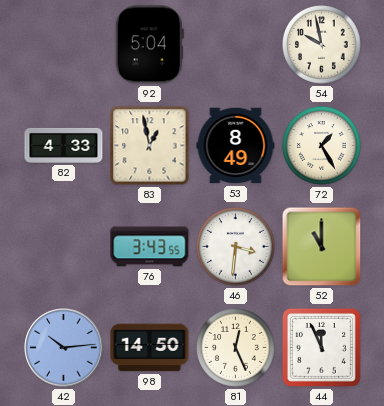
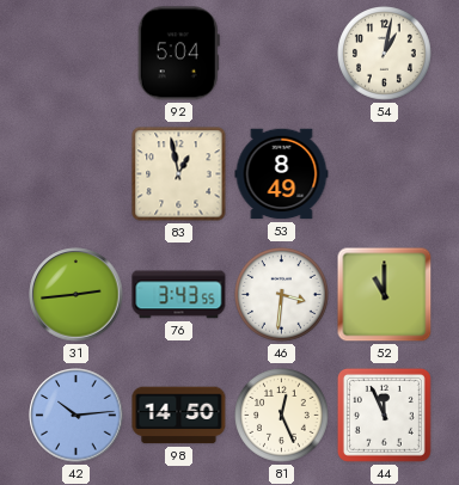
54: 9:58 -> 1:02 (385, 54)
82: 4:33 -> none (64, 145)
72: 1:25 -> none (322, 146)
31: none -> 2:44 (76, 295)
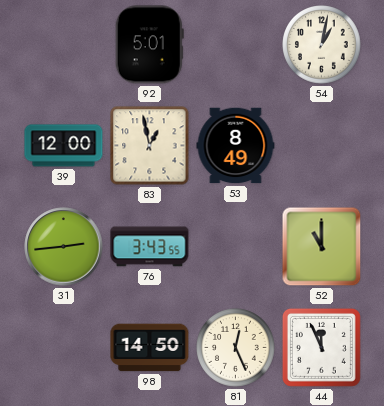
92: 5:04 -> 5:01 (149, 45)
39: none -> 12:00 (64, 146)
46: 3:31 -> none (282, 295)
42: 10:14 -> none (76, 416)
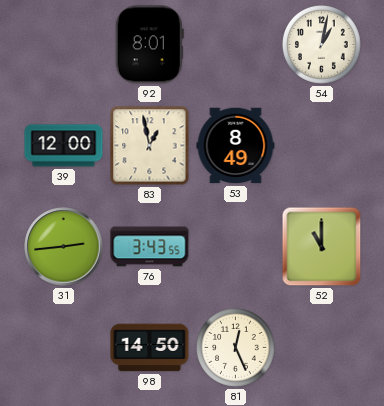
92: 5:01 -> 8:01 (149, 45)
44: 11:56 -> none (321, 347)
